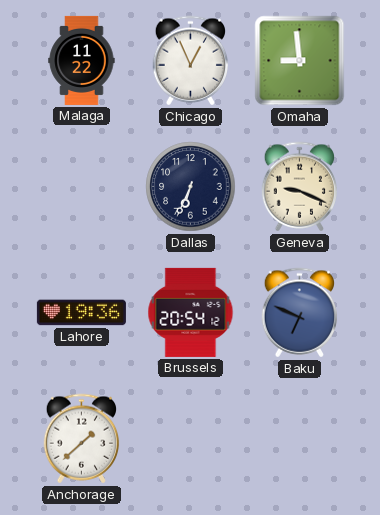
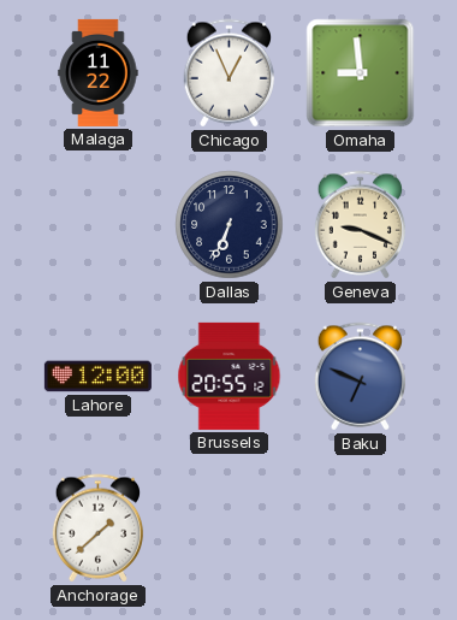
Lahore: 19:36 -> 12:00 (97, 377)
Brussels: 20:54 -> 20:55 (230, 376)
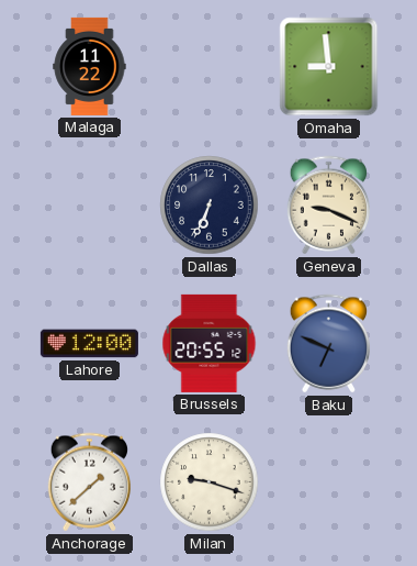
Chicago: 12:56 -> none (230, 73)
Milan: none -> 9:18 (210, 482)
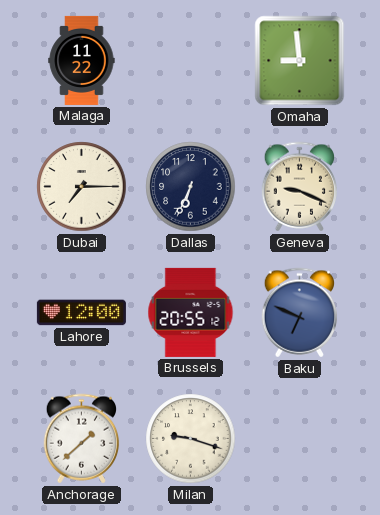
Dubai: none -> 7:15 (82, 187)
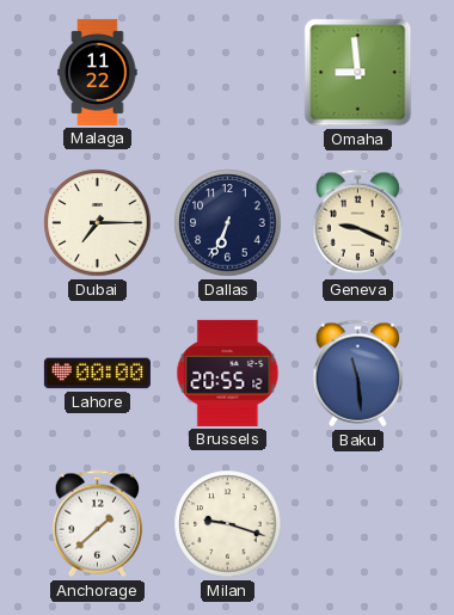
Lahore: 12:00 -> 00:00 (97, 374)
Baku: 6:49 -> 11:29 (358, 374)
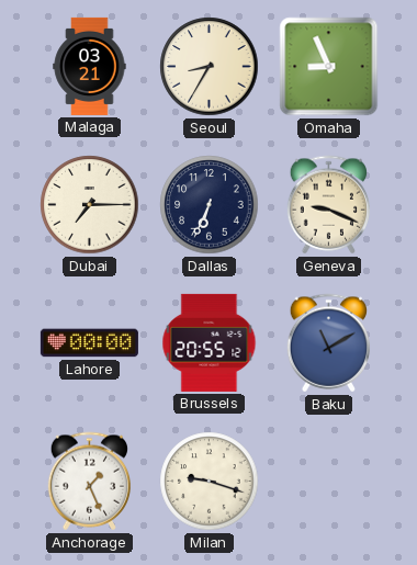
Malaga: 11:22 -> 03:21 (90, 66)
Seoul: none -> 8:35 (210, 67)
Omaha: 8:59 -> 8:56 (329, 67)
Baku: 11:29 -> 11:10 (329, 343)
Anchorage: 1:38 -> 1:26 (90, 482)
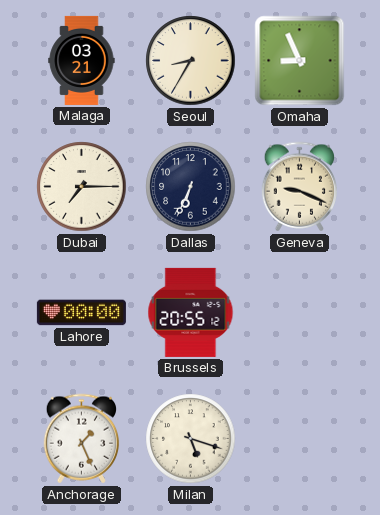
Baku: 11:10 -> none (329, 343)
Milan: 9:18 -> 5:18 (191, 439)
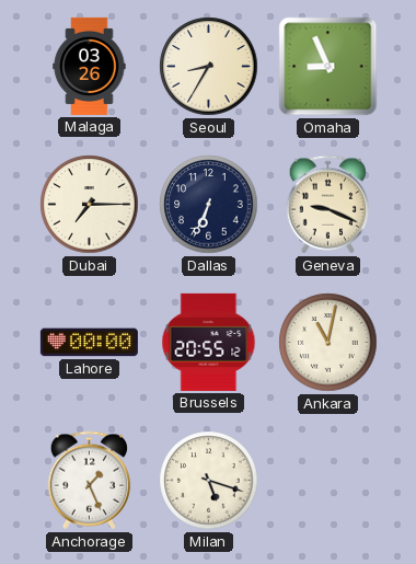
Malaga: 03:21 -> 03:26 (90, 66)
Ankara: none -> 11:02 (328, 343)
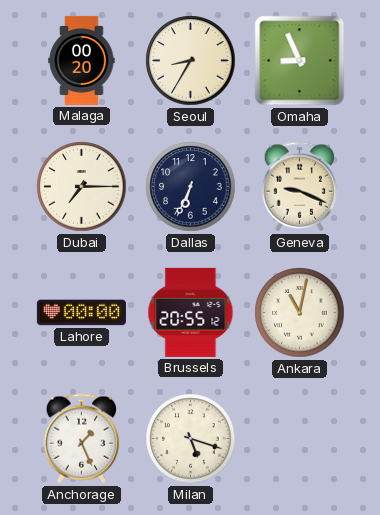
Malaga: 03:26 -> 00:20 (82, 60)
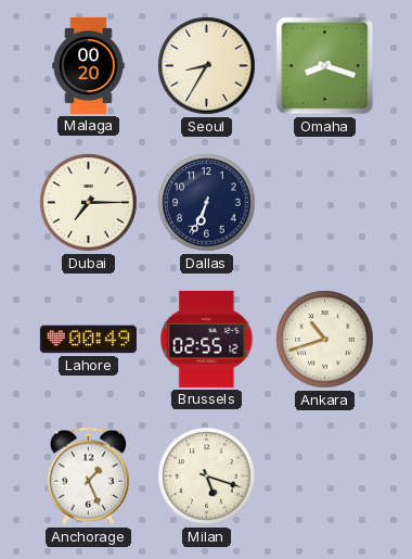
Omaha: 8:56 -> 8:18 (325, 66)
Geneva: 9:19 -> none (300, 187)
Lahore: 00:00 -> 00:49 (88, 340)
Brussels: 20:55 -> 02:55 (207, 339)
Ankara: 11:02 -> 10:42 (325, 340)
